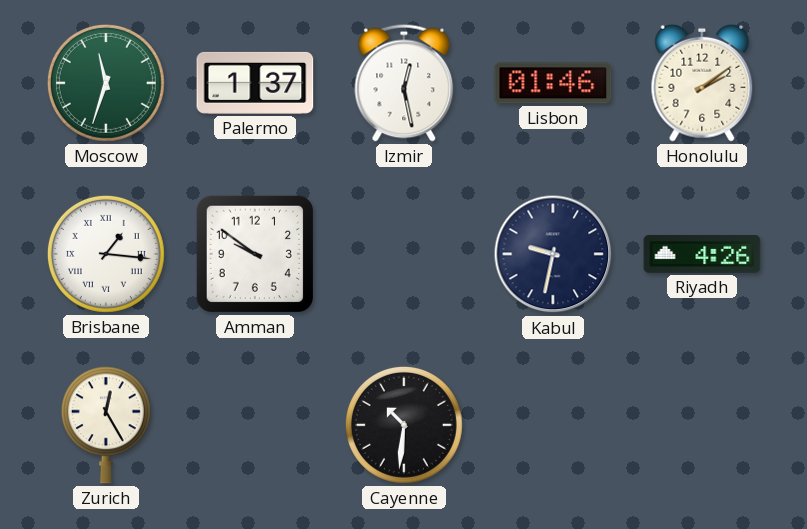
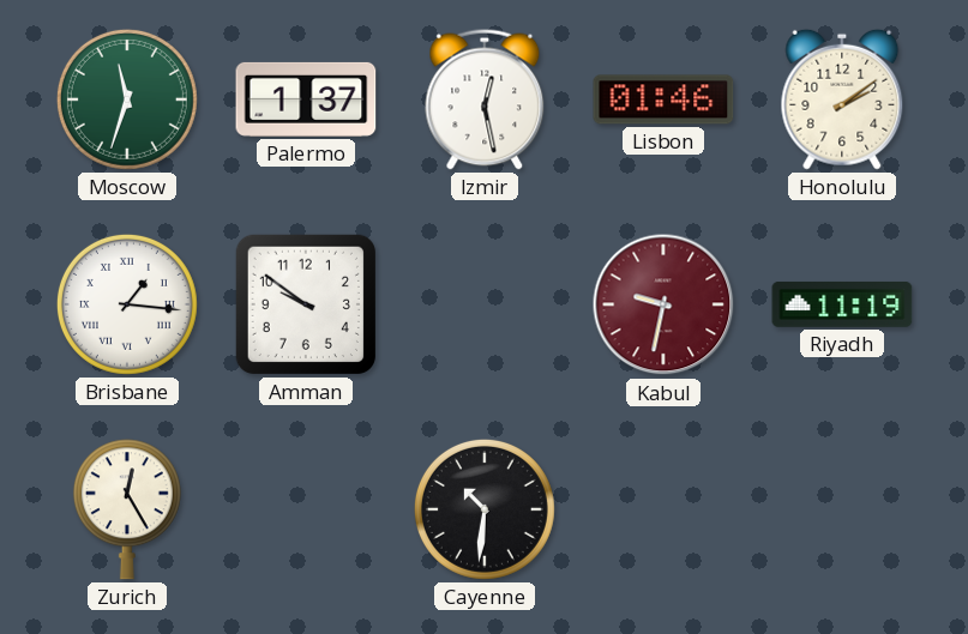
Kabul dial: navy -> burgundy (663, 304)
Riyadh: 4:26 -> 11:19 (842, 304)
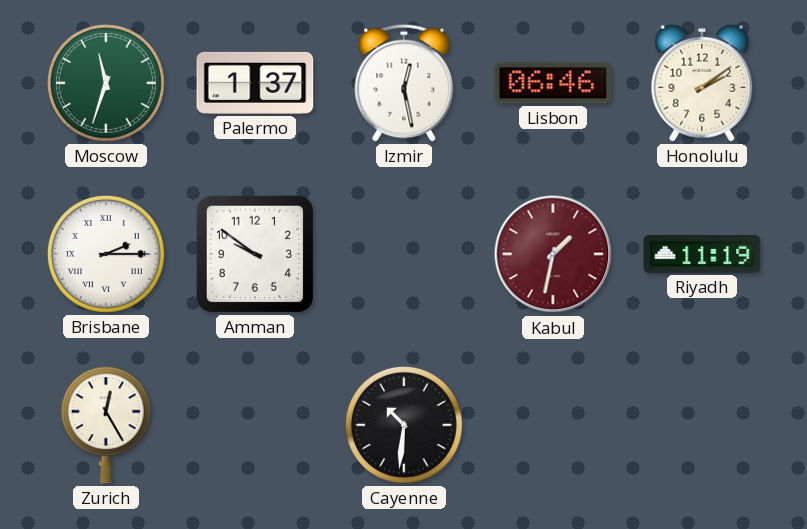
Lisbon: 01:46 -> 06:46 (553, 83)
Brisbane: 1:16 -> 2:15 (106, 254)
Kabul: 9:32 -> 1:32 (553, 254)
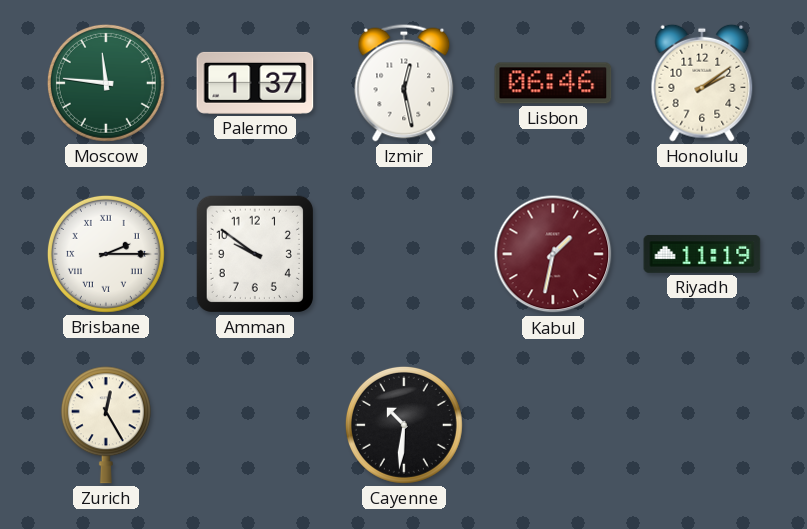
Moscow: 11:33 -> 11:46 (106, 83)
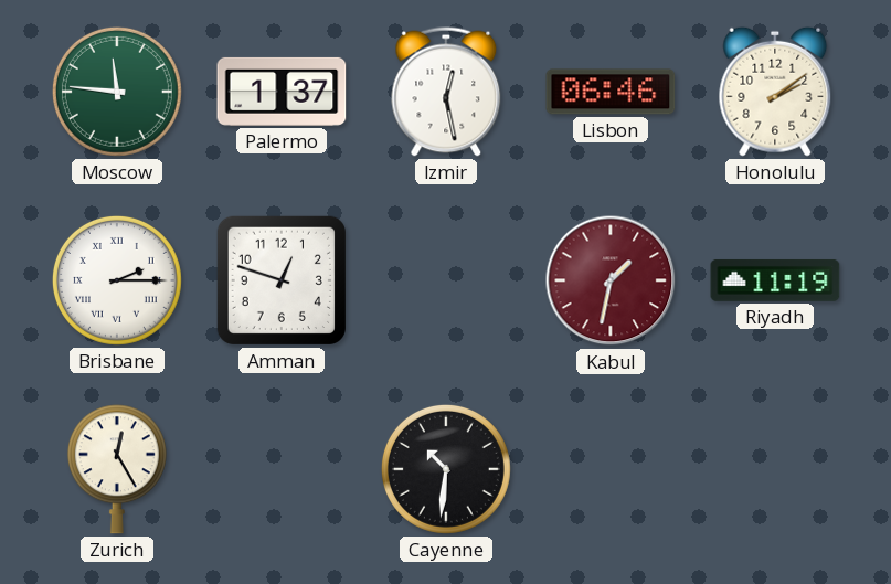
Amman: 9:51 -> 12:48 (282, 280)
